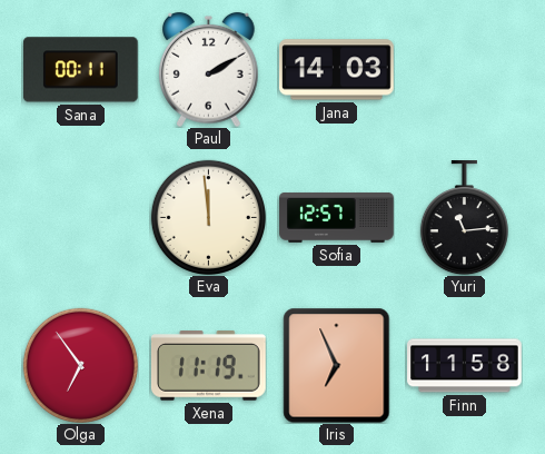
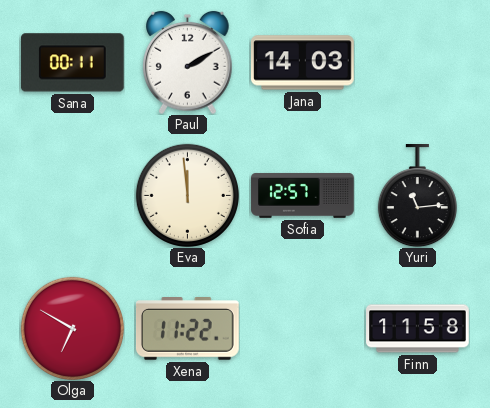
Olga: 6:54 -> 6:50 (72, 328)
Xena: 11:19 -> 11:22 (188, 329)
Iris: 6:56 -> none (337, 365)
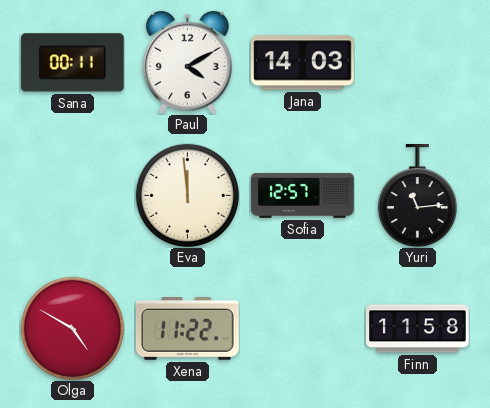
Paul: 2:10 -> 4:10 (188, 62)
Olga: 6:50 -> 4:50 (72, 328)
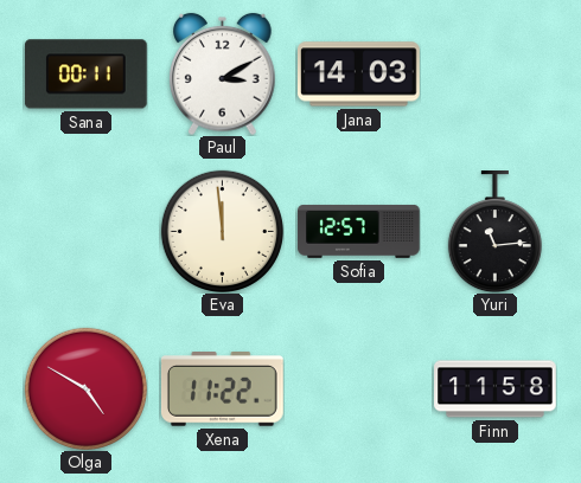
Paul: 4:10 -> 3:10 (223, 73)
